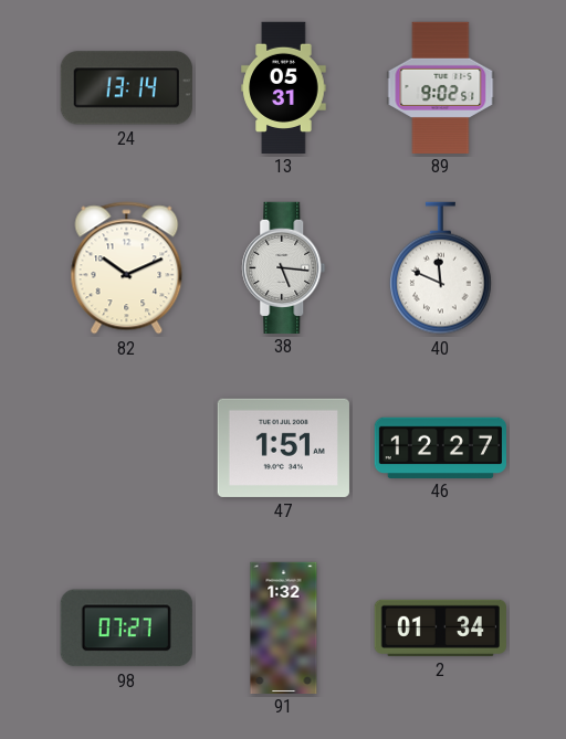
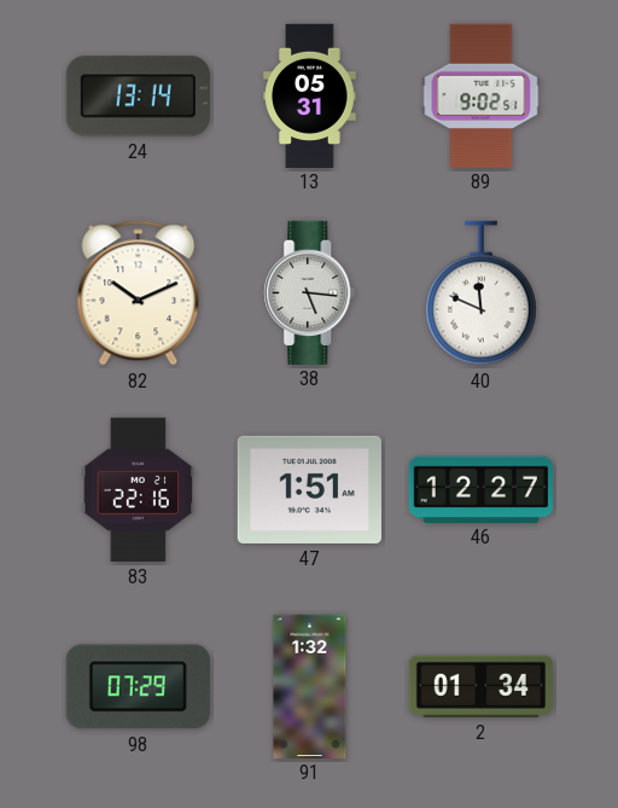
83: none -> 22:16 (139, 489)
98: 07:27 -> 07:29 (138, 687)
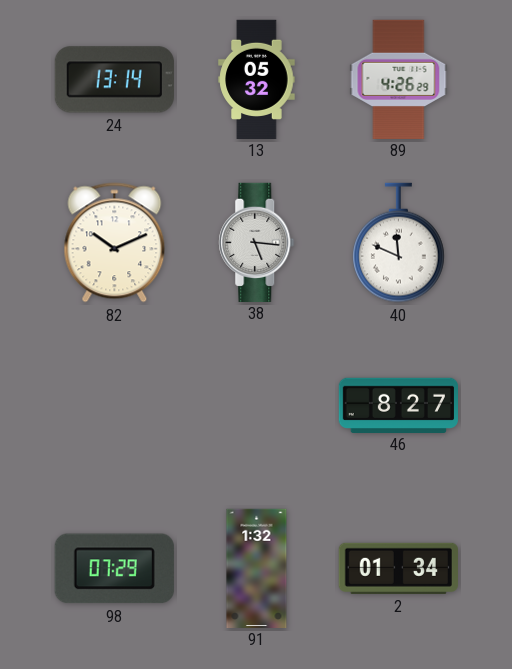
13: 05:31 -> 05:32 (257, 79)
89: 9:02 -> 4:26 (399, 79)
83: 22:16 -> none (139, 489)
47: 1:51 -> none (309, 489)
46: 12:27 -> 8:27 (398, 405)
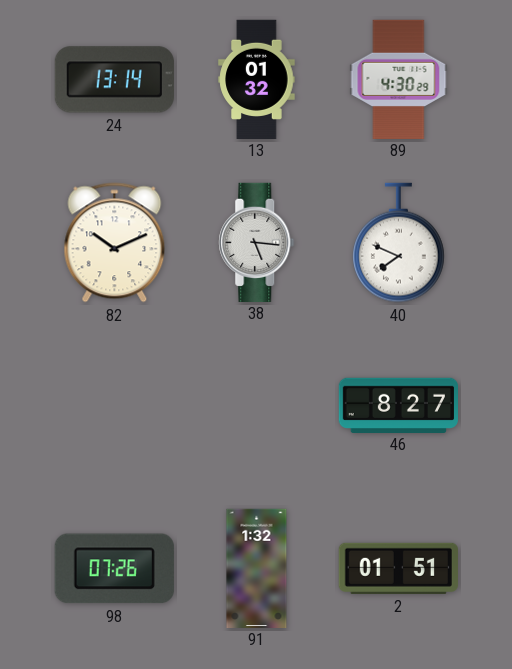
13: 05:32 -> 01:32 (257, 79)
89: 4:26 -> 4:30 (399, 79)
40: 11:49 -> 7:49 (399, 243)
98: 07:29 -> 07:26 (114, 569)
2: 01:34 -> 01:51 (398, 568)
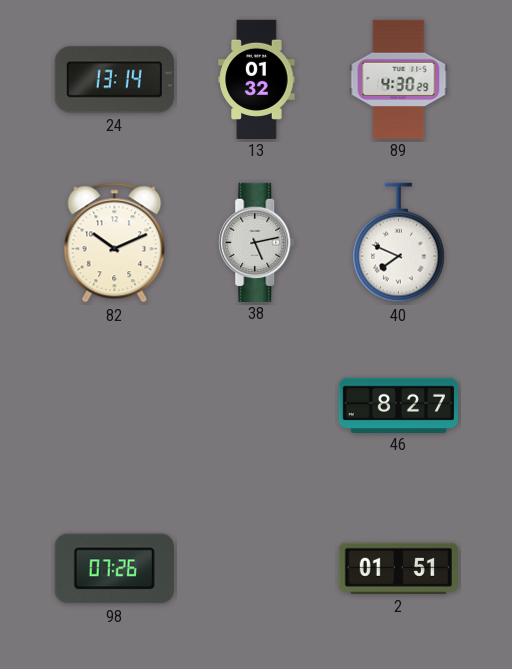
38: 5:16 -> 5:13 (257, 242)
91: 1:32 -> none (257, 568)
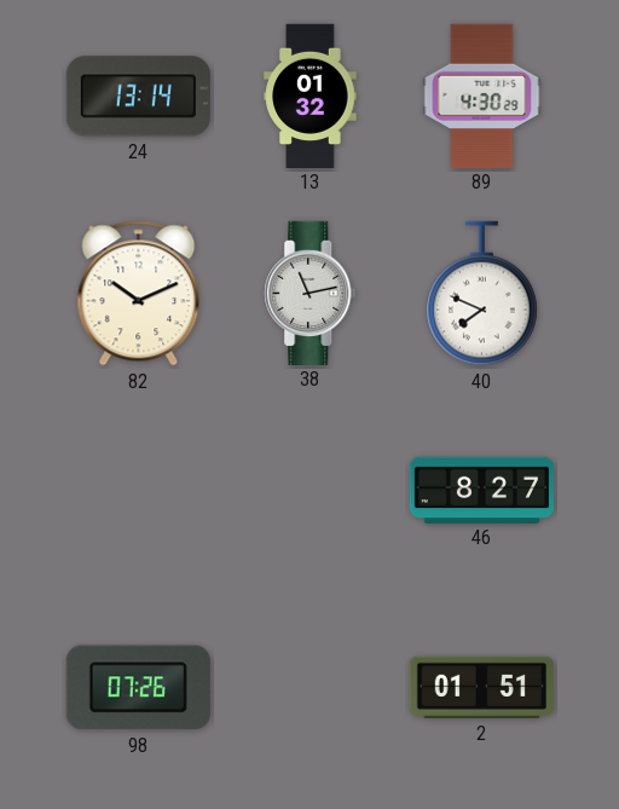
38: 5:13 -> 11:13 (311, 293)
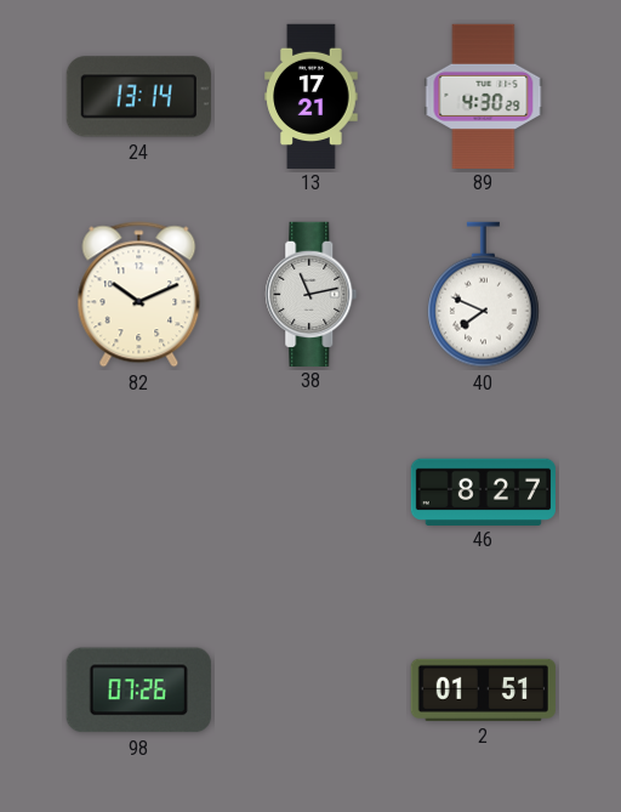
13: 01:32 -> 17:21 (312, 96)
